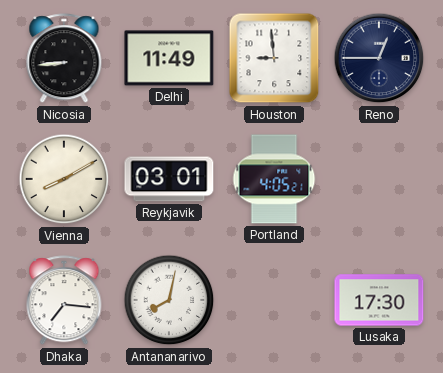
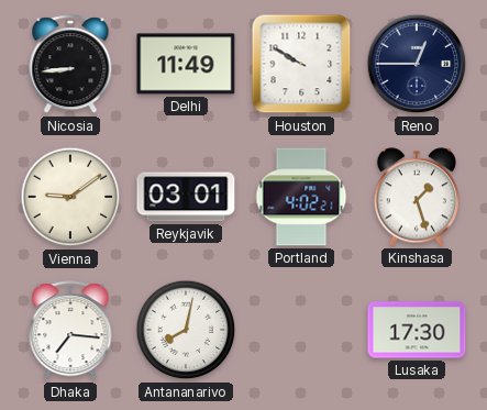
Houston: 8:59 -> 9:50 (301, 64)
Vienna: 8:10 -> 9:09 (70, 197)
Portland: 4:05 -> 4:02 (301, 197)
Kinshasa: none -> 1:27 (416, 197)
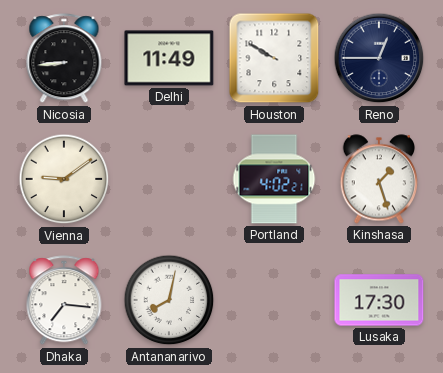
Reykjavik: 03:01 -> none (186, 197)
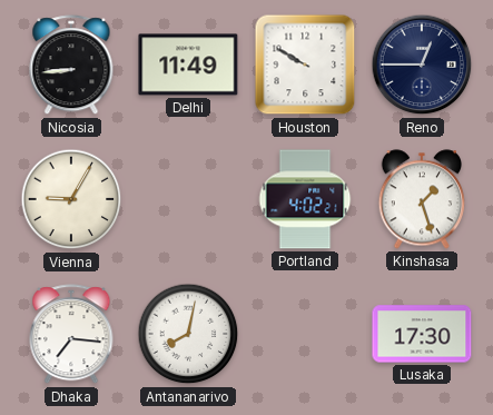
Vienna: 9:09 -> 9:05 (71, 199)
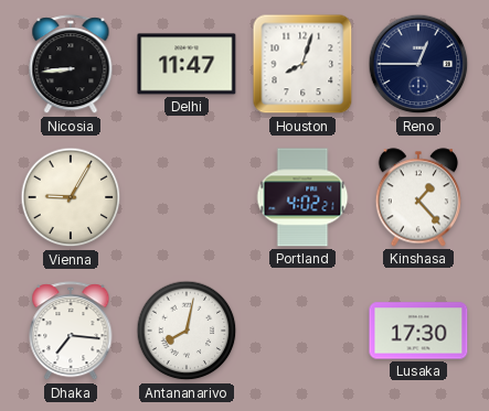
Delhi: 11:49 -> 11:47 (187, 64)
Houston: 9:50 -> 8:03 (302, 64)
Kinshasa: 1:27 -> 1:23 (417, 197)
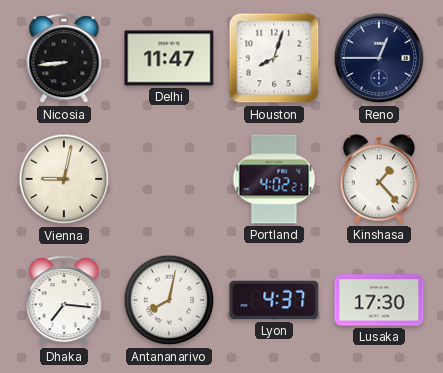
Vienna: 9:05 -> 9:02 (64, 179)
Lyon: none -> 4:37 (274, 300)
